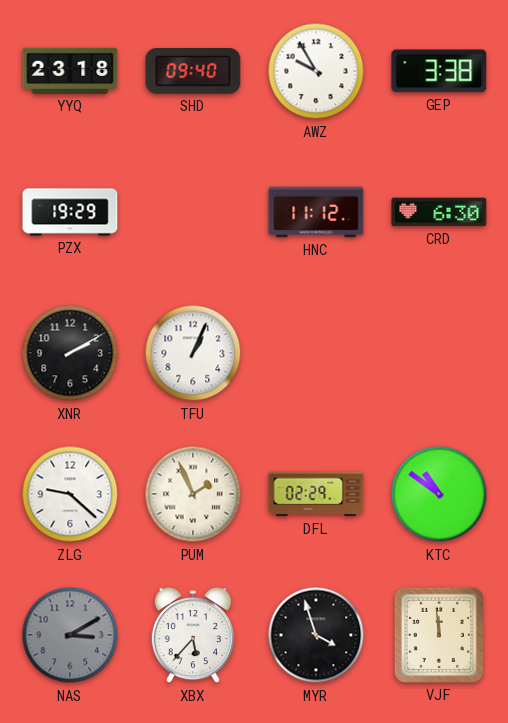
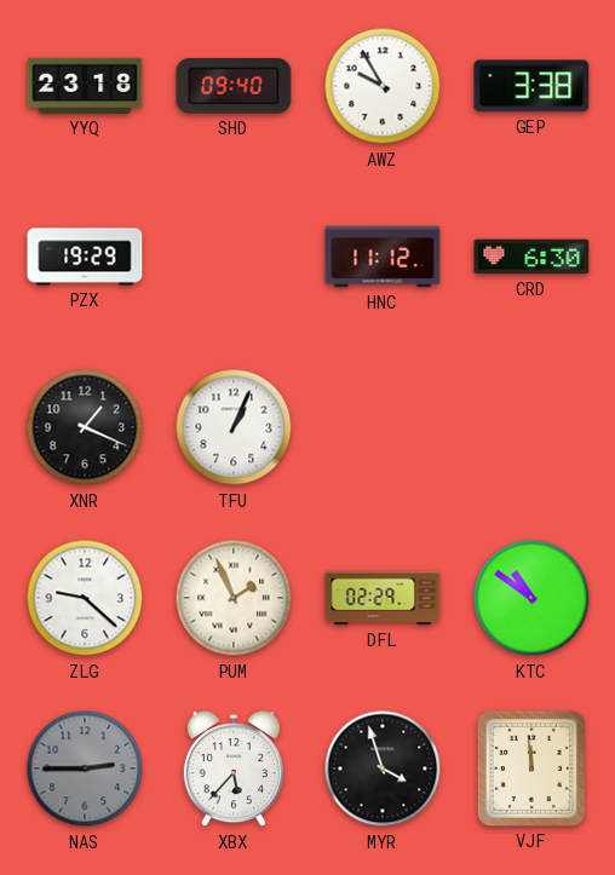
XNR: 2:10 -> 1:19 (85, 427)
NAS: 3:10 -> 2:45 (85, 768)
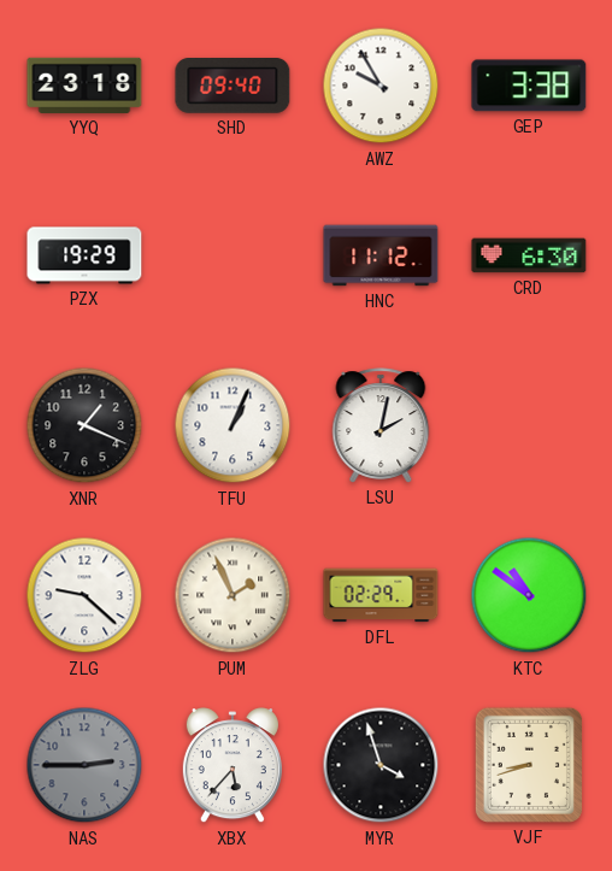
LSU: none -> 2:02 (381, 425)
VJF: 11:59 -> 8:42 (529, 765)
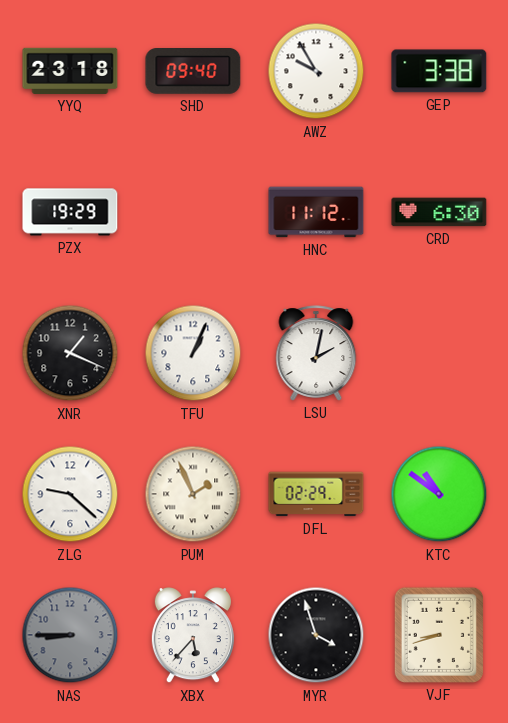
NAS: 2:45 -> 8:45 (70, 635)
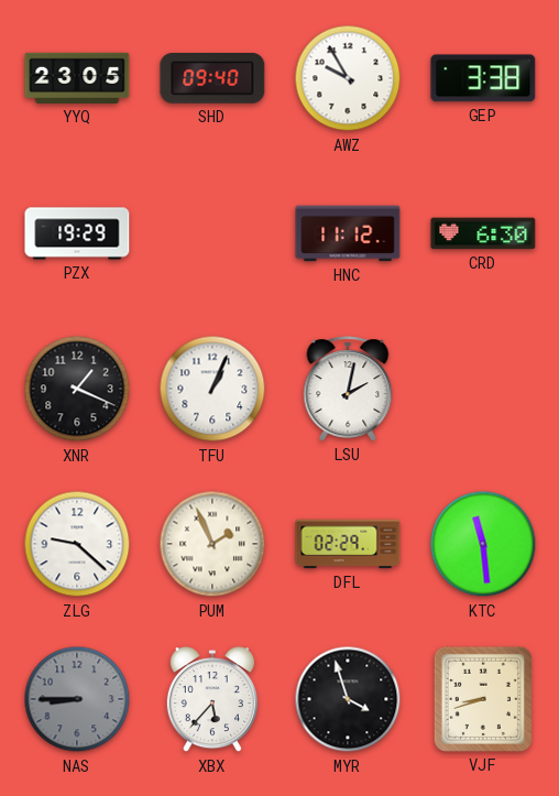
YYQ: 23:18 -> 23:05 (77, 78)
KTC: 10:51 -> 11:29 (483, 544)
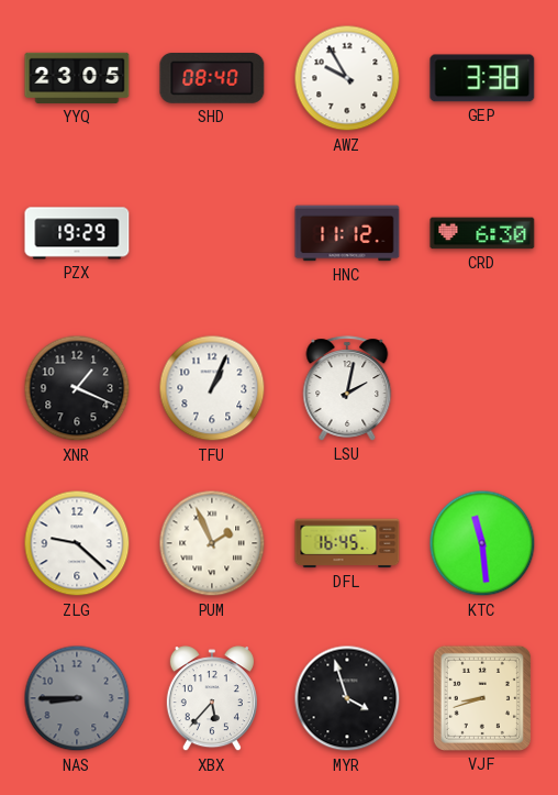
SHD: 09:40 -> 08:40 (212, 79)
DFL: 02:29 -> 16:45 (347, 543)
